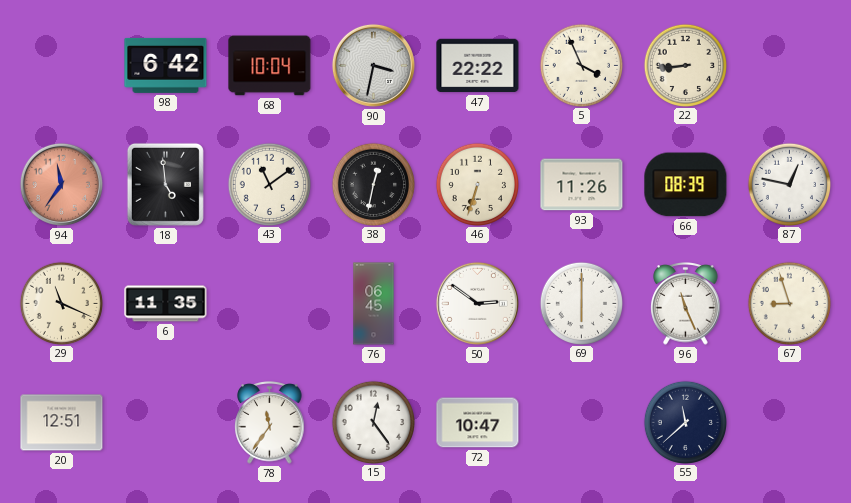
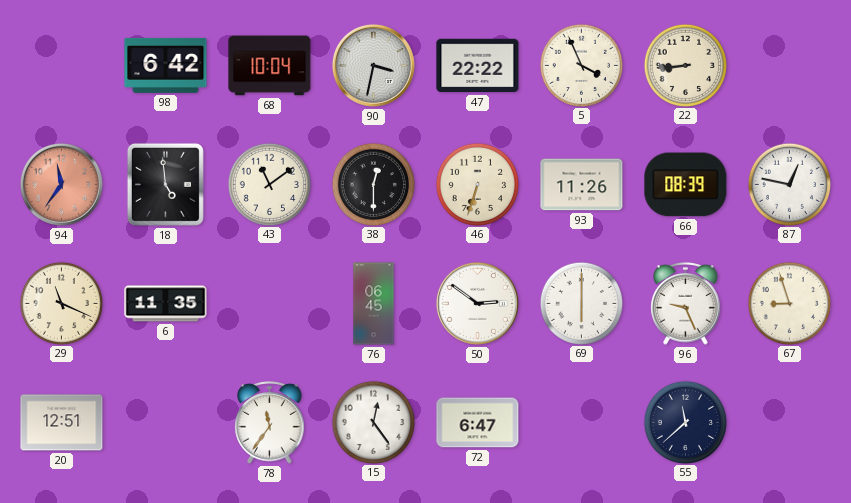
38: 12:32 -> 12:30 (373, 184)
96: 11:26 -> 9:26 (686, 304)
72: 10:47 -> 6:47 (478, 423)
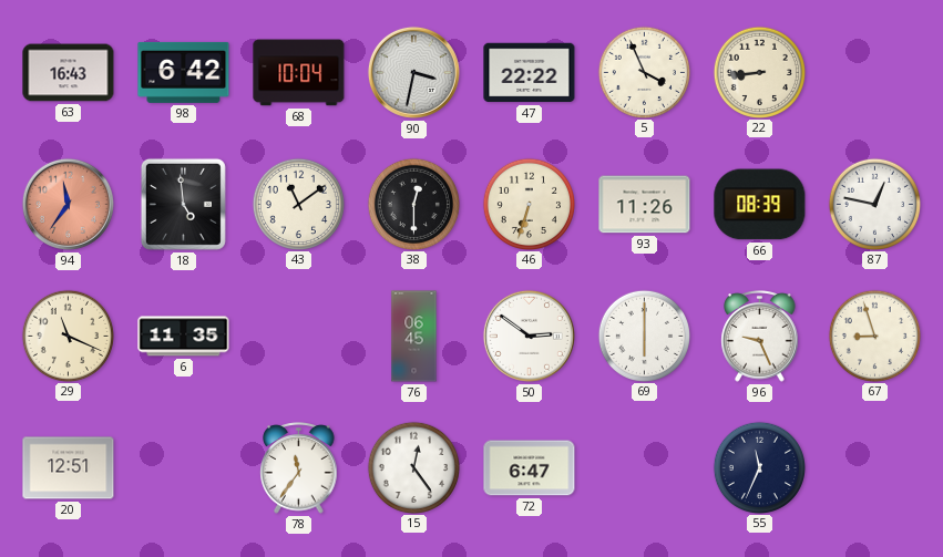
63: none -> 16:43 (69, 73)
55: 11:38 -> 11:34 (759, 467)
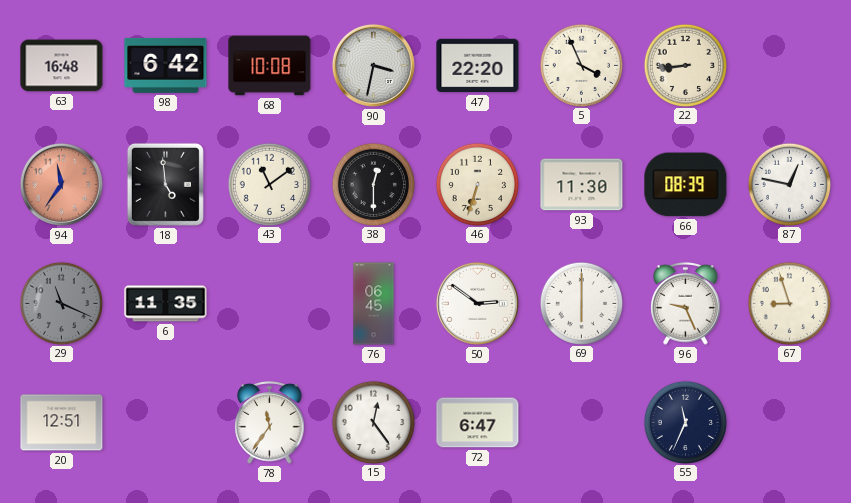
63: 16:43 -> 16:48 (62, 66)
68: 10:04 -> 10:08 (270, 66)
47: 22:22 -> 22:20 (478, 66)
93: 11:26 -> 11:30 (582, 185)
29 dial: cream -> grey (61, 303)
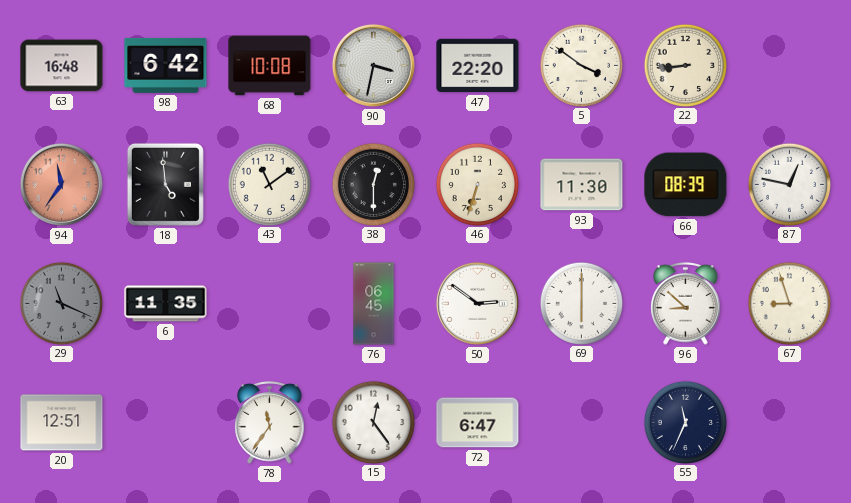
5: 3:56 -> 3:51 (581, 65)
96: 9:26 -> 8:52 (686, 304)
